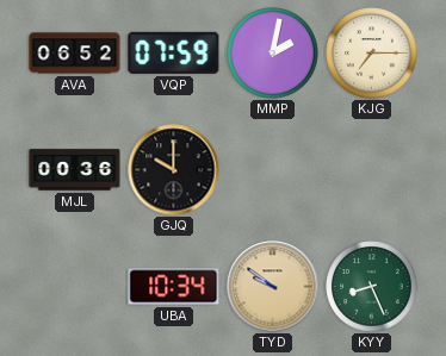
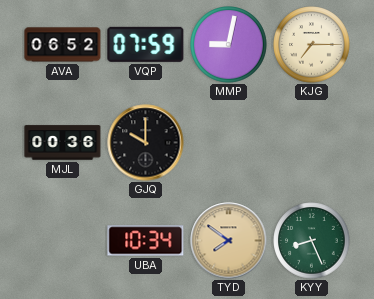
MMP: 2:02 -> 9:02 (229, 45)
TYD: 9:51 -> 7:51 (229, 241)
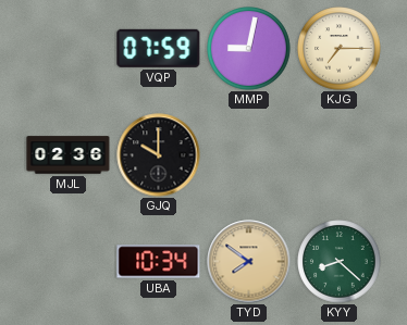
AVA: 06:52 -> none (63, 45)
MJL: 00:36 -> 02:36 (69, 155)
KYY: 8:26 -> 8:22 (340, 262)
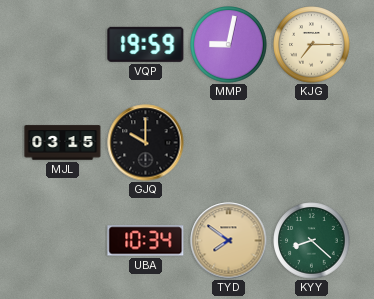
VQP: 07:59 -> 19:59 (146, 44)
MJL: 02:36 -> 03:15 (63, 143)
